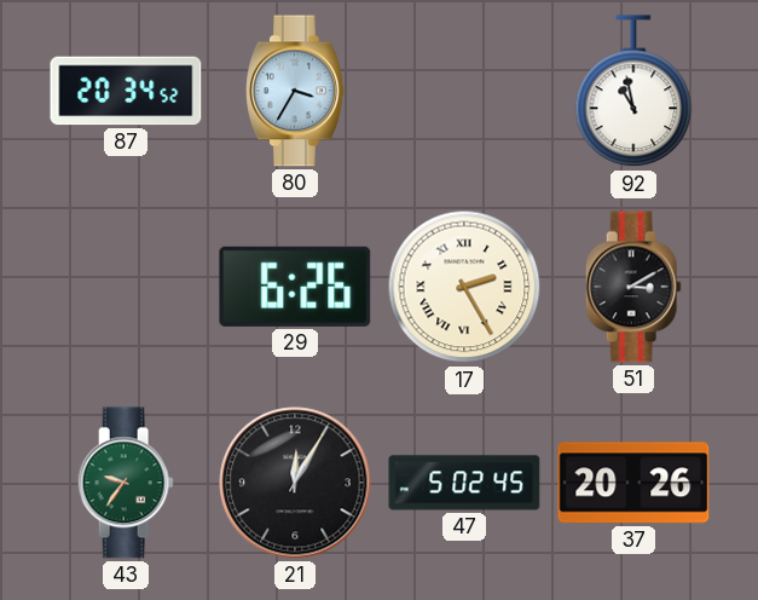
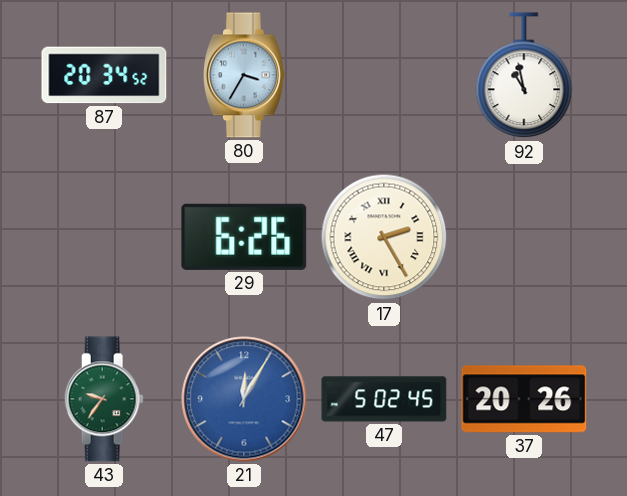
51: 3:10 -> none (633, 287)
21 dial: black -> blue (244, 399)
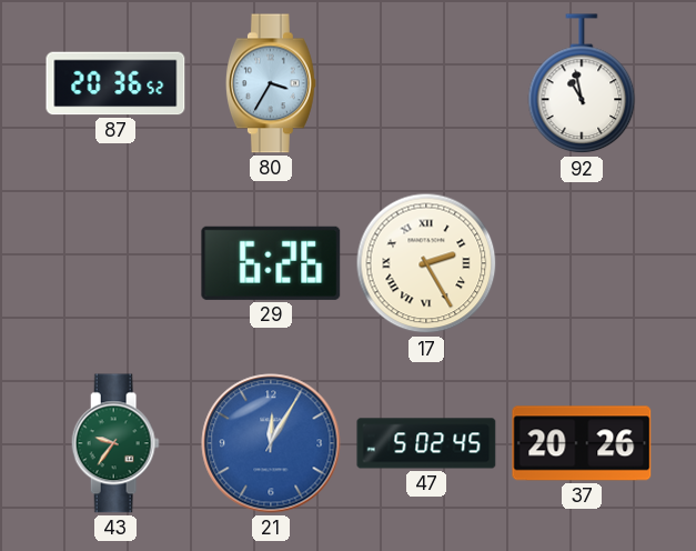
87: 20:34 -> 20:36 (115, 83)
